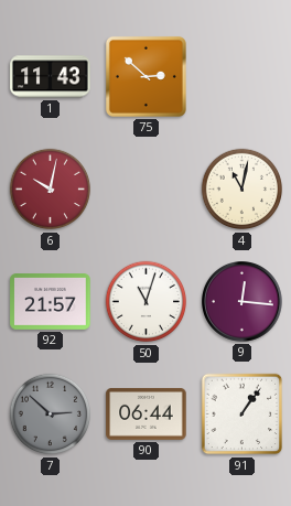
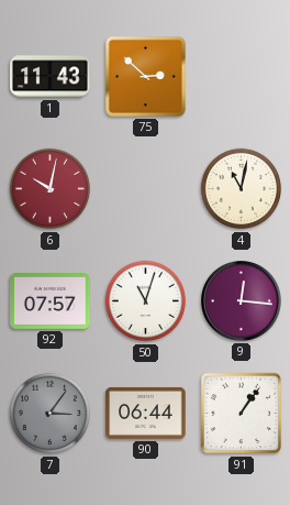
92: 21:57 -> 07:57 (51, 301)
7: 2:52 -> 3:06 (51, 414)
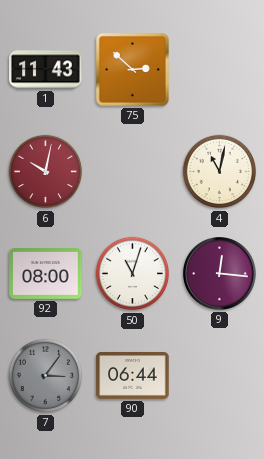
92: 07:57 -> 08:00 (46, 274)
91: 1:06 -> none (242, 414)
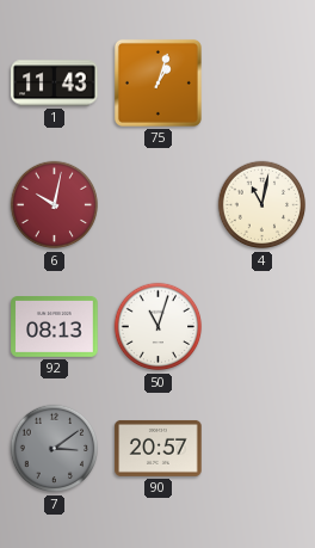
75: 2:52 -> 1:03 (157, 82)
92: 08:00 -> 08:13 (55, 327)
9: 12:16 -> none (220, 274)
7: 3:06 -> 3:09 (55, 449)
90: 06:44 -> 20:57 (159, 448)
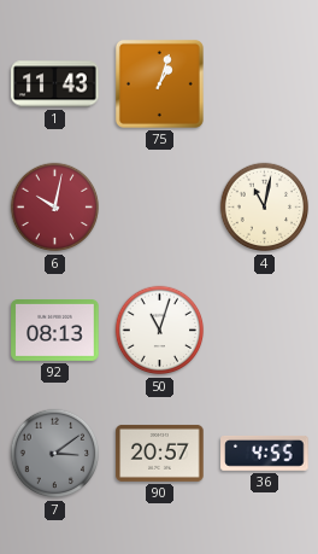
36: none -> 4:55 (265, 453)
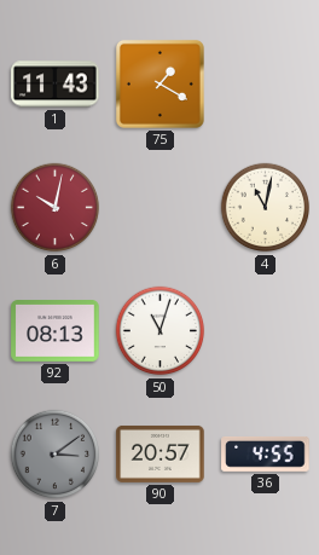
75: 1:03 -> 1:20 (159, 83)
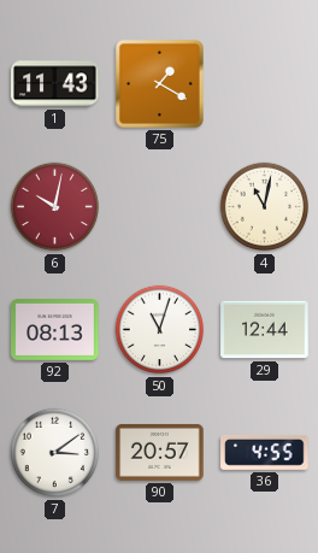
29: none -> 12:44 (265, 330)
7 dial: grey -> white (55, 453)
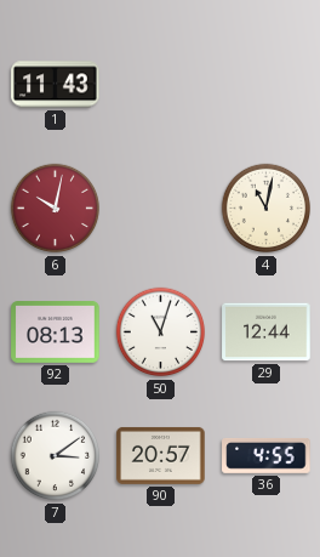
75: 1:20 -> none (159, 83)
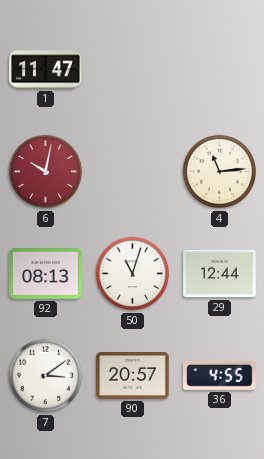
1: 11:43 -> 11:47 (46, 70)
4: 11:02 -> 11:14 (220, 172)
